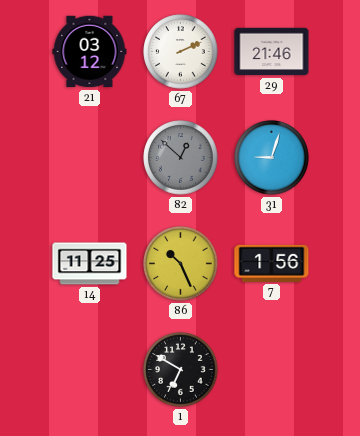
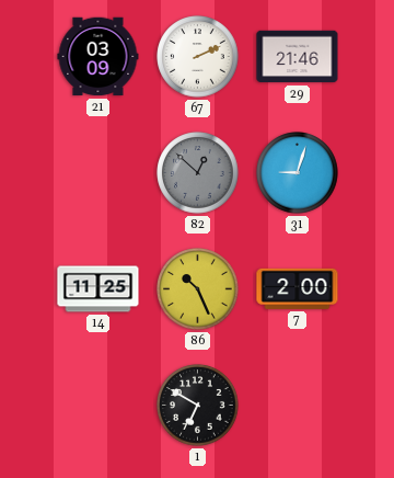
21: 03:12 -> 03:09 (99, 57)
7: 1:56 -> 2:00 (298, 288)
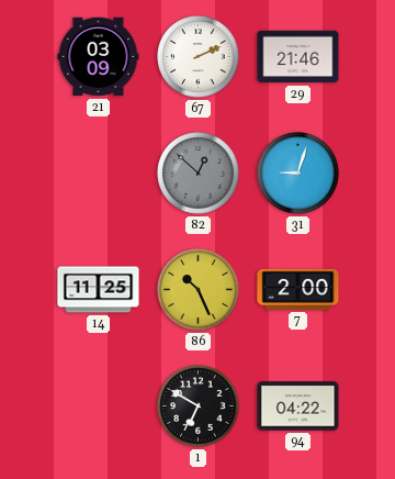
94: none -> 04:22 (298, 406)
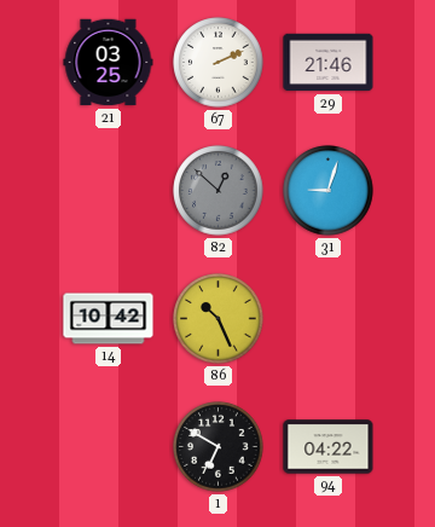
21: 03:09 -> 03:25 (109, 63)
14: 11:25 -> 10:42 (109, 319)
7: 2:00 -> none (298, 289)
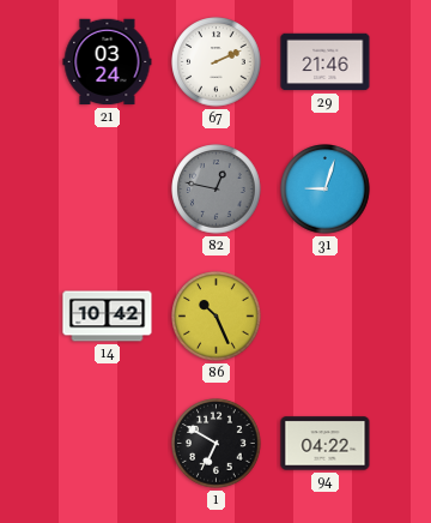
21: 03:25 -> 03:24 (108, 62)
82: 12:52 -> 12:47 (217, 190)
